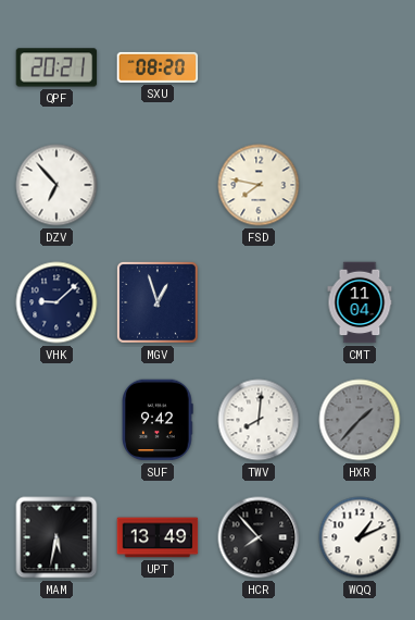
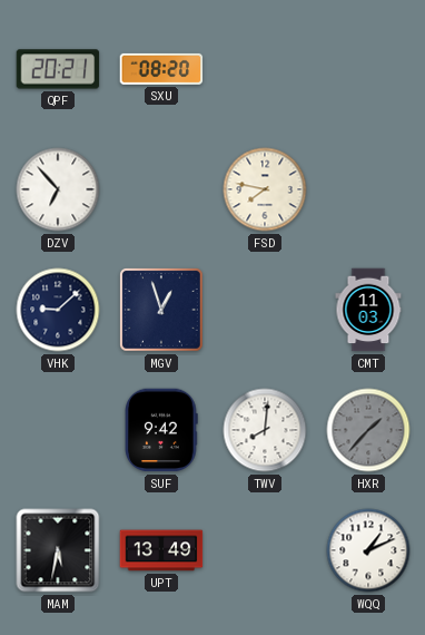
CMT: 11:04 -> 11:03 (368, 310)
HCR: 7:53 -> none (259, 537)
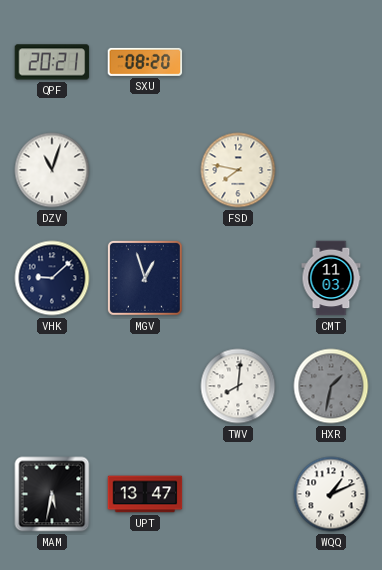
DZV: 6:53 -> 11:03 (52, 170)
SUF: 9:42 -> none (161, 430)
HXR: 1:37 -> 1:32 (331, 386)
UPT: 13:49 -> 13:47 (145, 494)
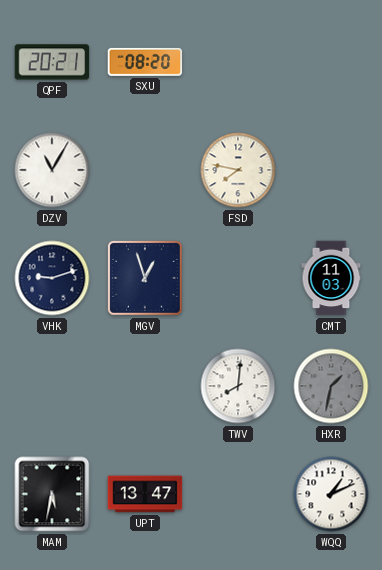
DZV: 11:03 -> 11:05 (52, 170)
VHK: 9:08 -> 9:12 (52, 278)
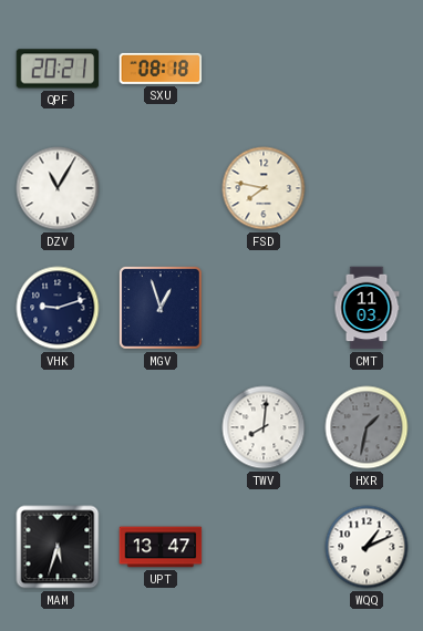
SXU: 08:20 -> 08:18 (161, 69)
MAM: 5:32 -> 5:33 (58, 547)
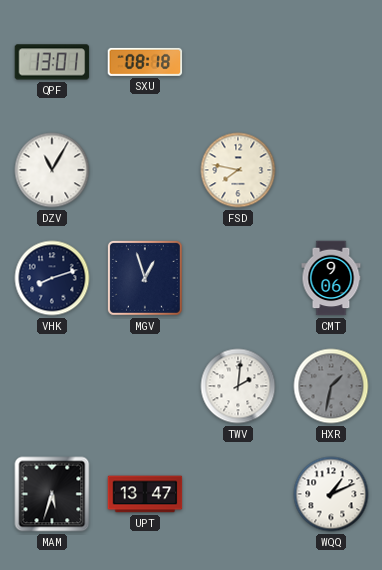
QPF: 20:21 -> 13:01 (52, 62)
VHK: 9:12 -> 8:12 (52, 278)
CMT: 11:03 -> 9:06 (331, 278)
TWV: 8:01 -> 2:01 (238, 386)
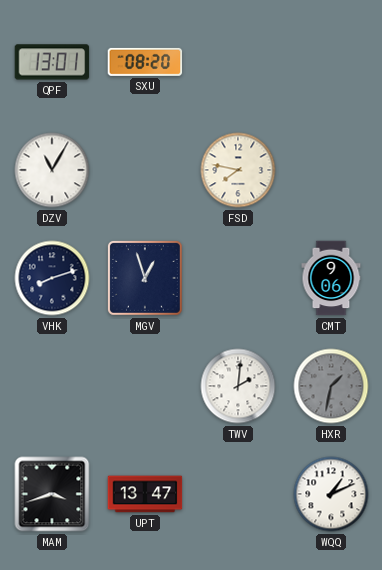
SXU: 08:18 -> 08:20 (145, 62)
MAM: 5:33 -> 3:42 (52, 494)
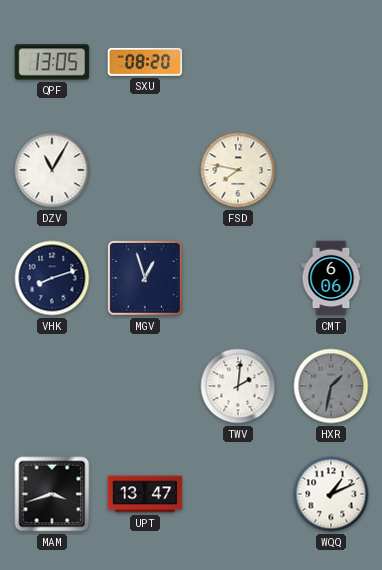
QPF: 13:01 -> 13:05 (52, 62)
CMT: 9:06 -> 6:06 (331, 278)
